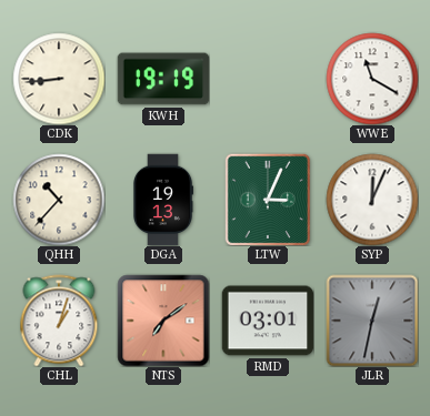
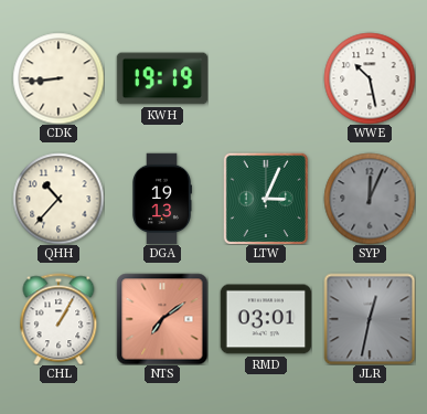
WWE: 11:20 -> 10:28 (370, 78)
SYP dial: white -> grey (370, 199)
CHL: 1:03 -> 1:05 (58, 319)
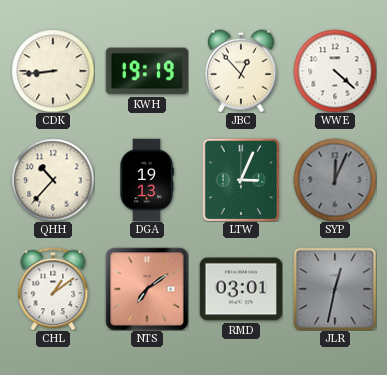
JBC: none -> 12:53 (241, 71)
WWE: 10:28 -> 4:22 (335, 71)
CHL: 1:05 -> 1:09 (53, 289)
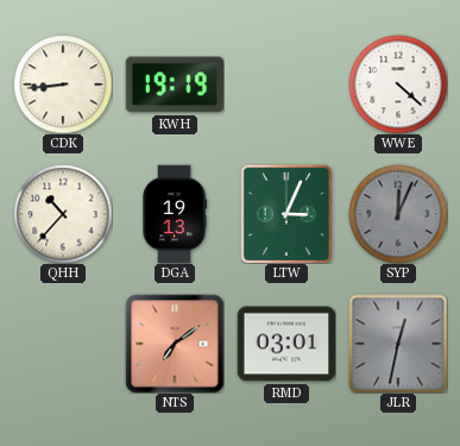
JBC: 12:53 -> none (241, 71)
CHL: 1:09 -> none (53, 289)
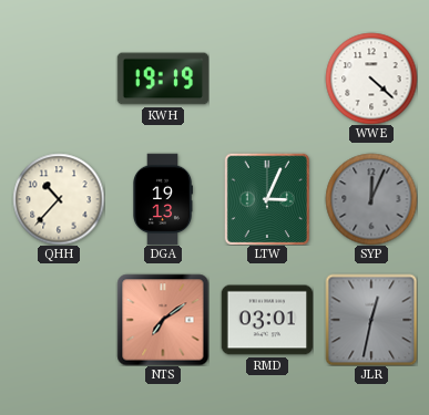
CDK: 8:44 -> none (63, 84)
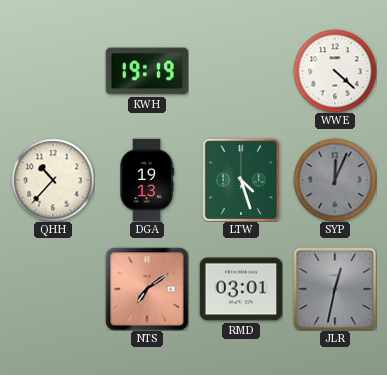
LTW: 3:04 -> 4:27 (241, 180)
